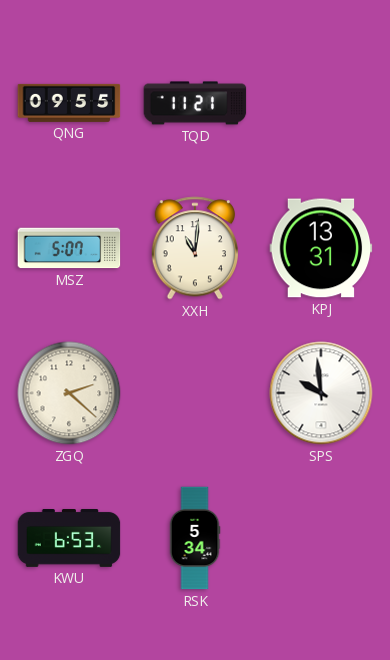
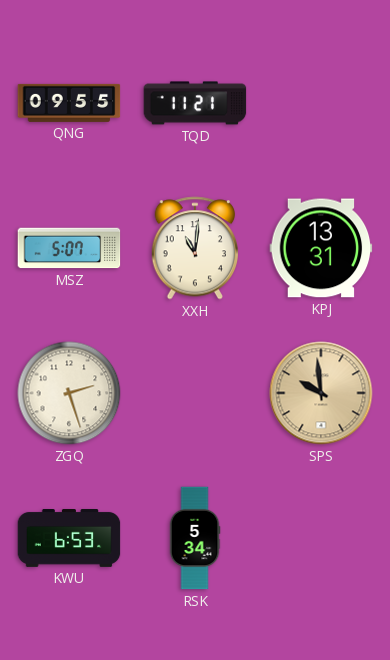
ZGQ: 2:22 -> 2:27 (69, 393)
SPS dial: white -> champagne (321, 393)
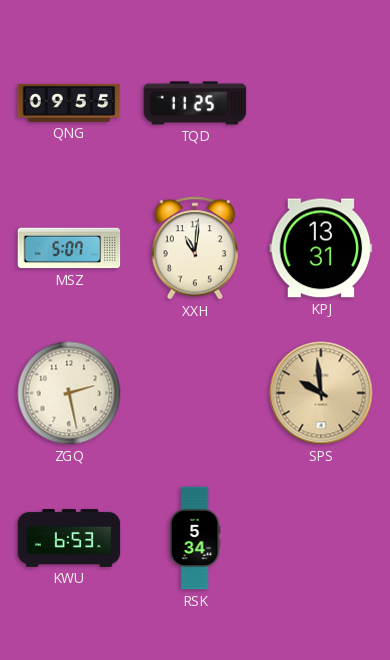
TQD: 11:21 -> 11:25 (195, 103)
ZGQ: 2:27 -> 2:28 (69, 393)
